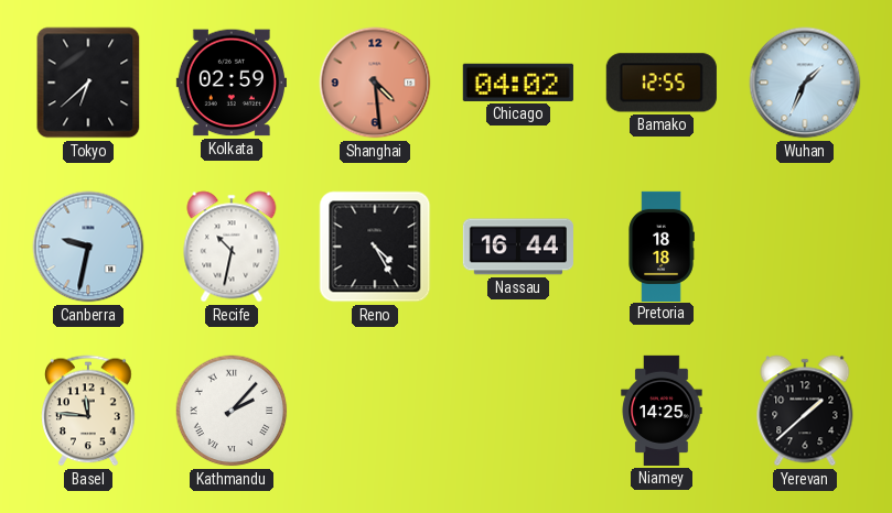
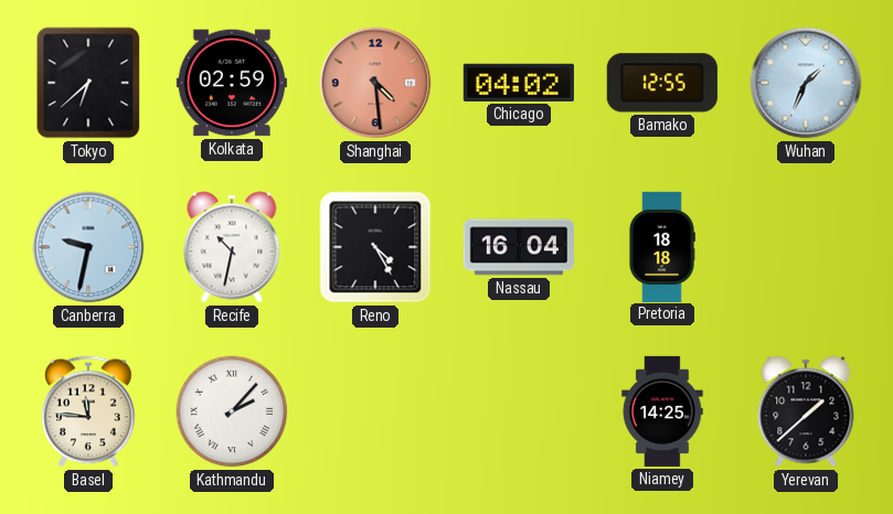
Nassau: 16:44 -> 16:04 (519, 247)
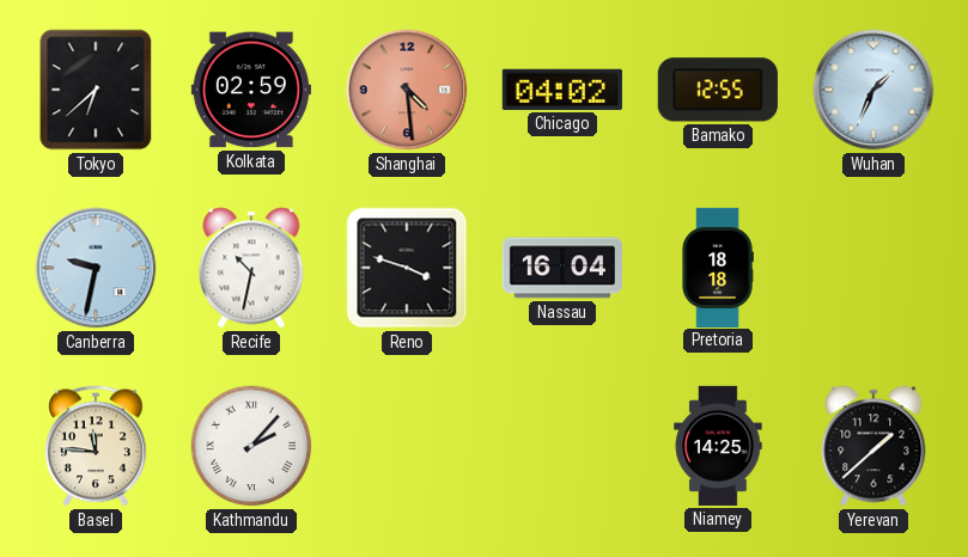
Reno: 4:25 -> 3:48 (407, 268)
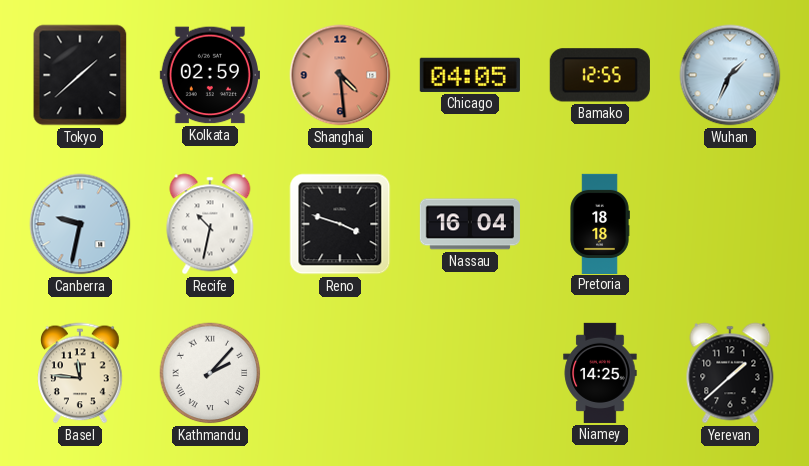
Tokyo: 6:38 -> 1:38 (80, 75)
Chicago: 04:02 -> 04:05 (470, 75)
